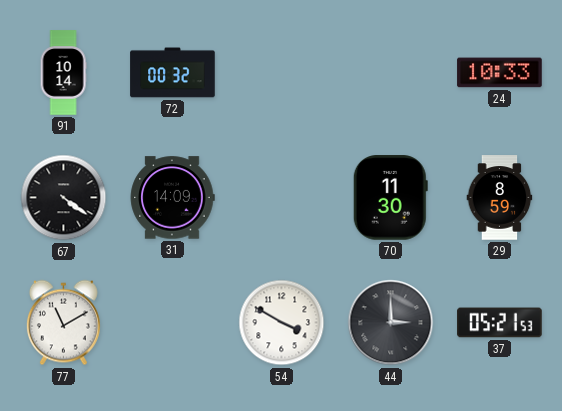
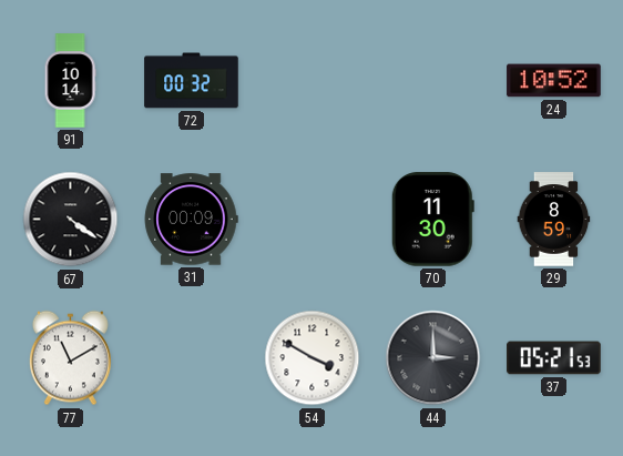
24: 10:33 -> 10:52 (554, 81)
31: 14:09 -> 00:09 (191, 220)
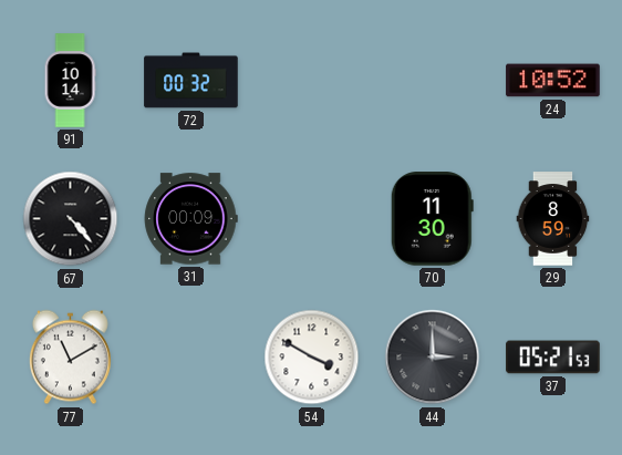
67: 4:21 -> 4:23 (71, 219)
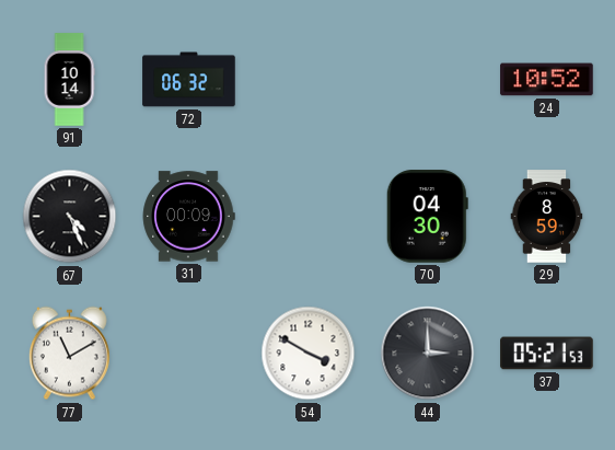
72: 00:32 -> 06:32 (189, 80)
67: 4:23 -> 4:26 (70, 217)
70: 11:30 -> 04:30 (427, 217)
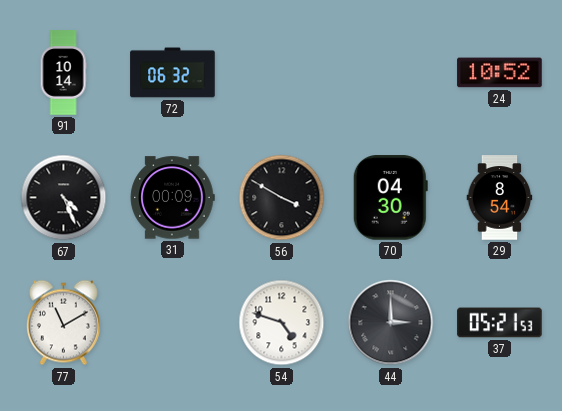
56: none -> 3:50 (282, 198)
29: 8:59 -> 8:54 (500, 198)
54: 3:50 -> 4:48 (282, 323)
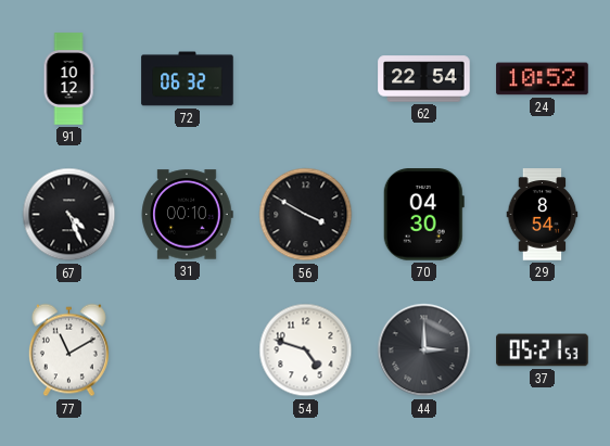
91: 10:14 -> 10:12 (68, 79)
62: none -> 22:54 (424, 79)
31: 00:09 -> 00:10 (187, 215)
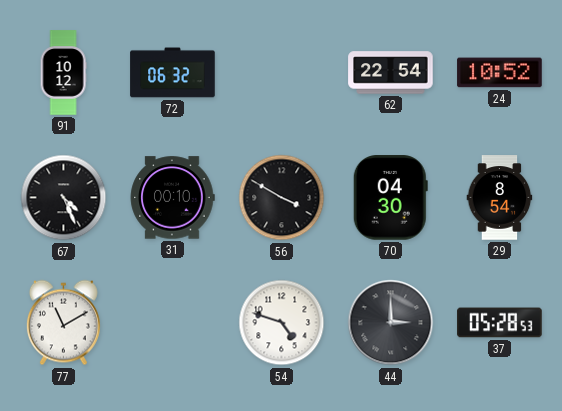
37: 05:21 -> 05:28 (500, 323)
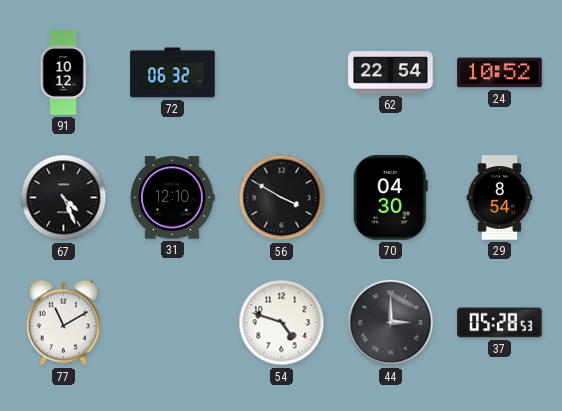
31: 00:10 -> 12:10 (172, 198)
